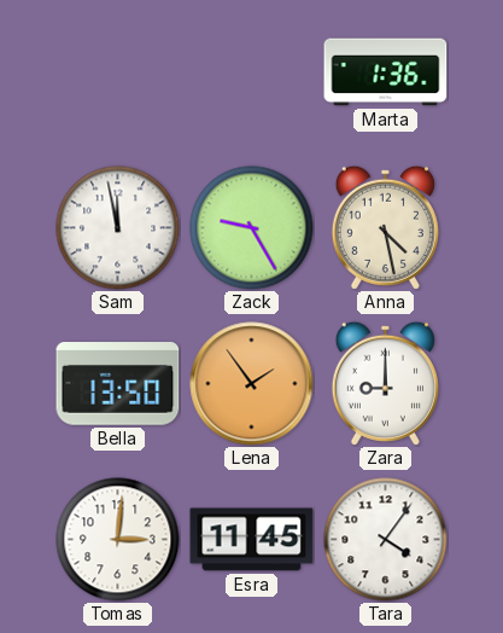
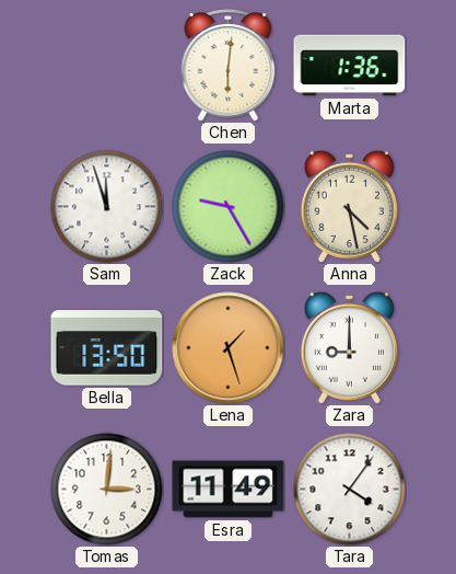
Chen: none -> 6:01 (229, 66)
Sam: 11:58 -> 11:57 (107, 207)
Lena: 1:54 -> 1:27 (229, 348)
Esra: 11:45 -> 11:49 (229, 490)
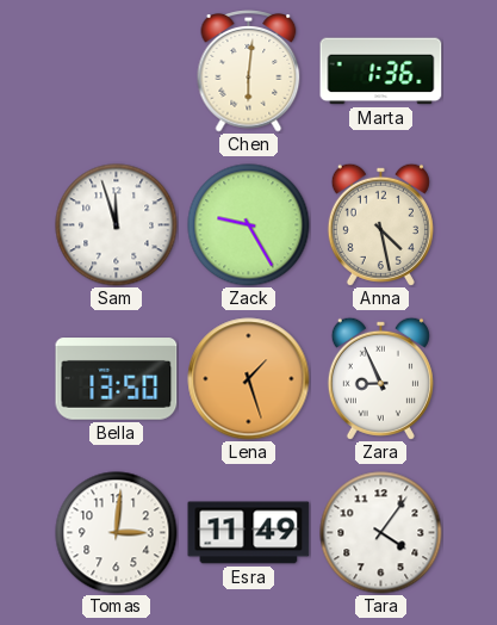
Zara: 9:00 -> 8:56 (380, 378)
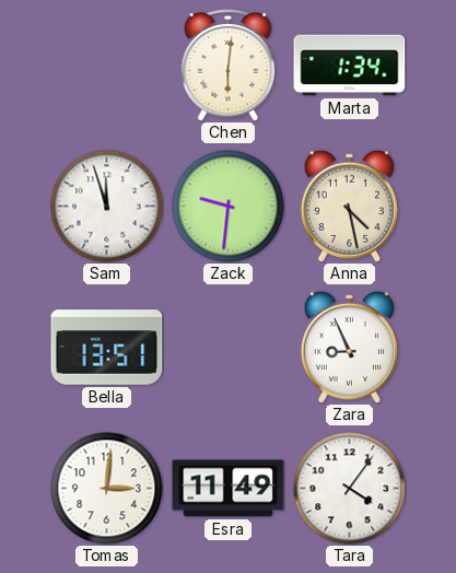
Marta: 1:36 -> 1:34 (350, 66)
Zack: 9:25 -> 9:31 (229, 207)
Bella: 13:50 -> 13:51 (107, 348)
Lena: 1:27 -> none (249, 379)
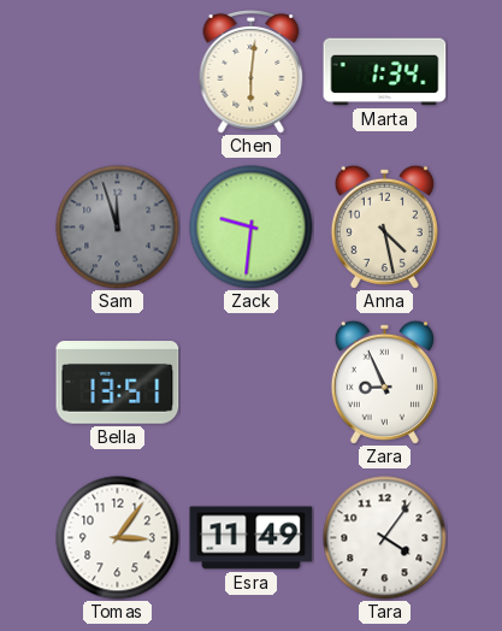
Sam dial: white -> grey (118, 228)
Tomas: 3:01 -> 3:06 (118, 538)
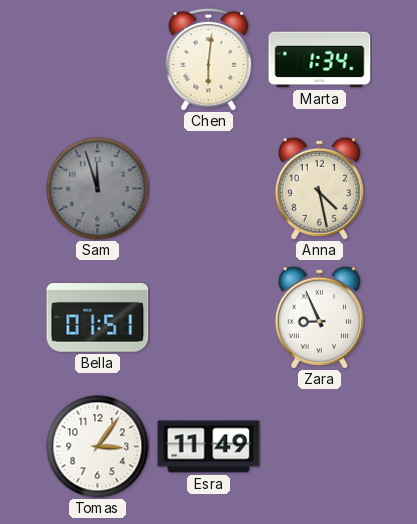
Zack: 9:31 -> none (252, 228)
Bella: 13:51 -> 01:51 (98, 318)
Tara: 4:06 -> none (385, 538)
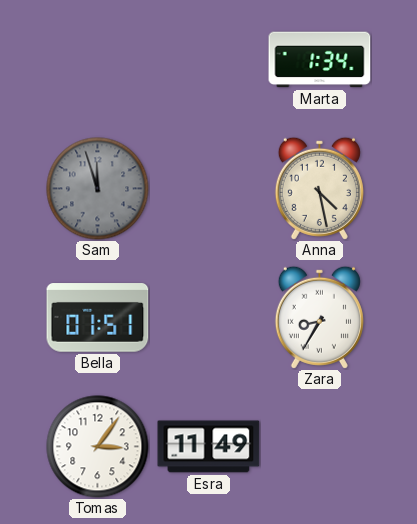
Chen: 6:01 -> none (209, 60)
Zara: 8:56 -> 8:35 (319, 317)
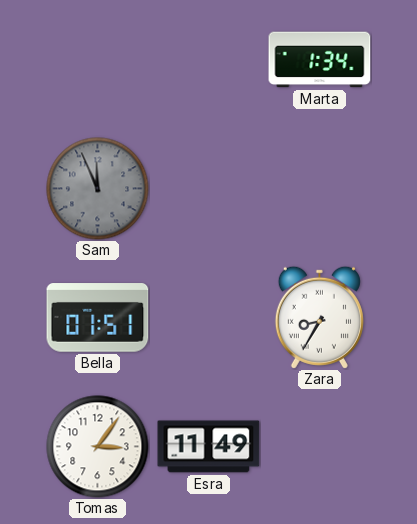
Sam: 11:57 -> 11:56 (98, 189)
Anna: 4:28 -> none (319, 188)
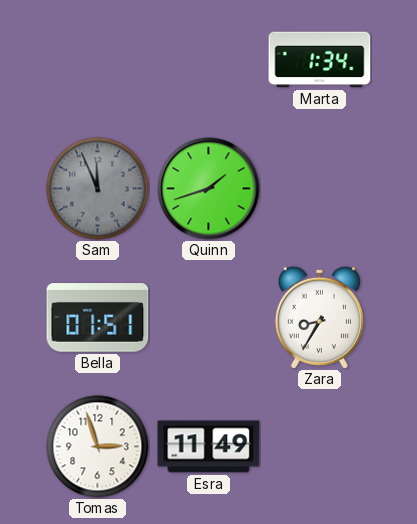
Quinn: none -> 1:42 (209, 189)
Tomas: 3:06 -> 2:57 (98, 447)
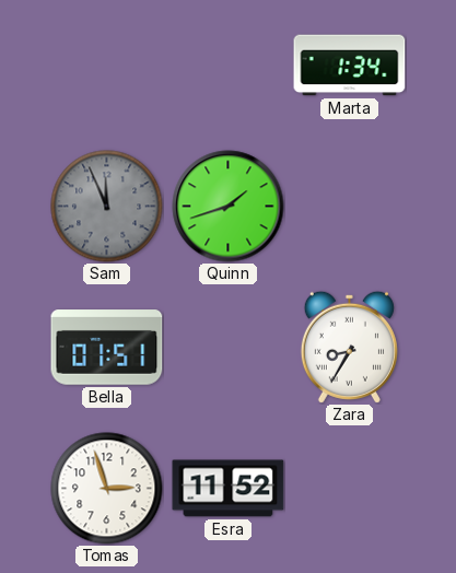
Esra: 11:49 -> 11:52 (229, 489)
